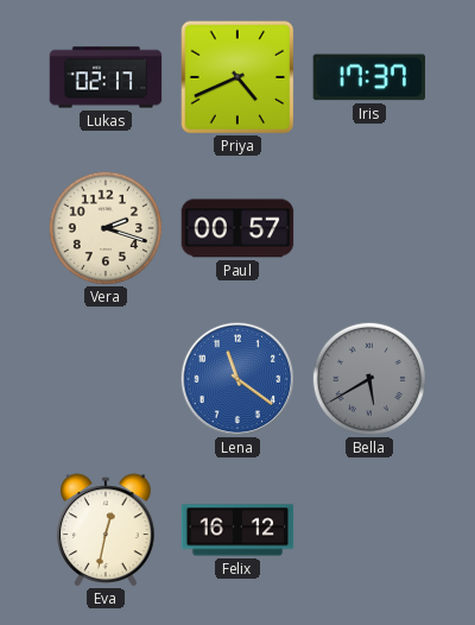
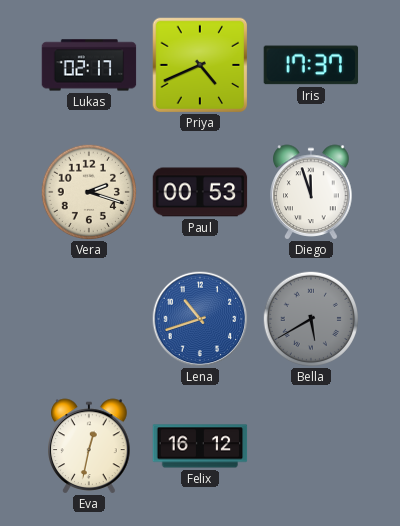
Paul: 00:57 -> 00:53 (200, 192)
Diego: none -> 11:57 (311, 192)
Lena: 11:21 -> 10:42 (200, 319)
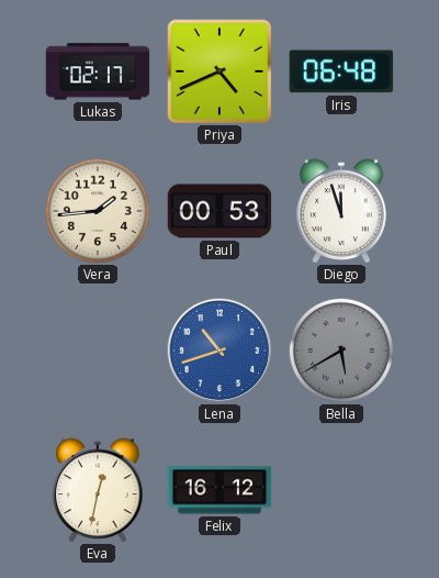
Iris: 17:37 -> 06:48 (341, 71)
Vera: 2:18 -> 1:44 (97, 210)
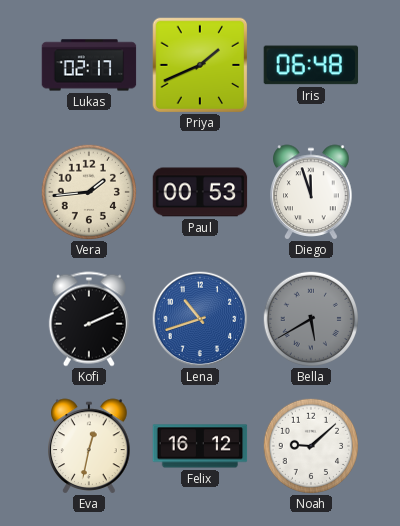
Priya: 4:41 -> 1:41 (200, 65)
Kofi: none -> 2:11 (89, 319)
Noah: none -> 9:08 (310, 445)
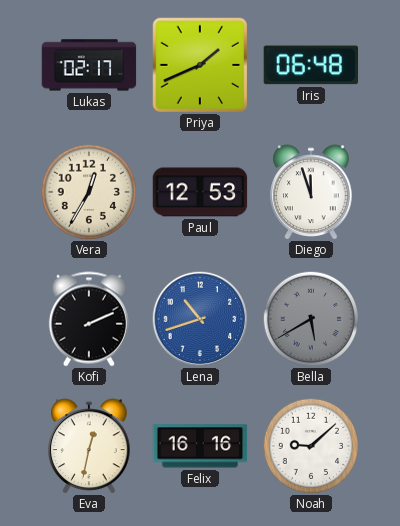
Vera: 1:44 -> 12:35 (88, 191)
Paul: 00:53 -> 12:53 (200, 192)
Felix: 16:12 -> 16:16 (200, 446)
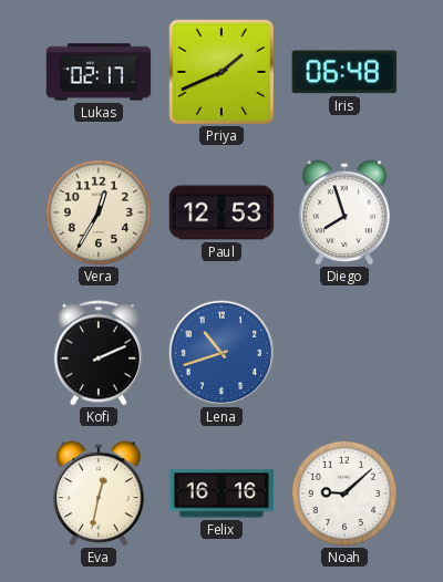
Diego: 11:57 -> 7:57 (344, 212)
Bella: 5:40 -> none (310, 318)
